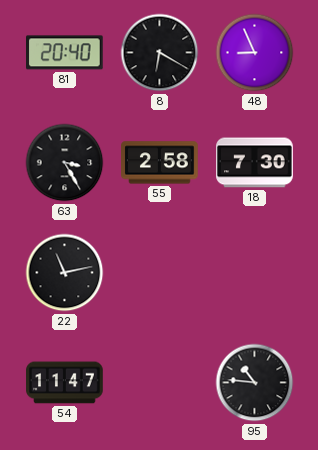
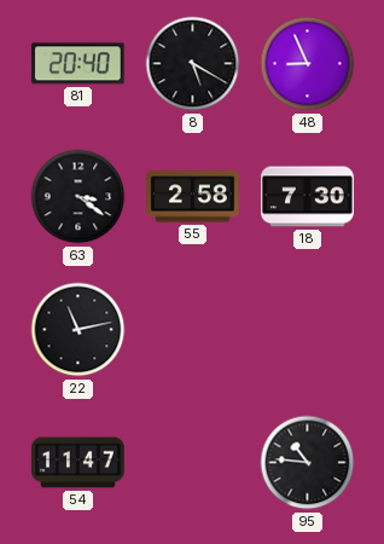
8: 6:20 -> 5:20 (193, 64)
63: 3:25 -> 3:21 (78, 197)
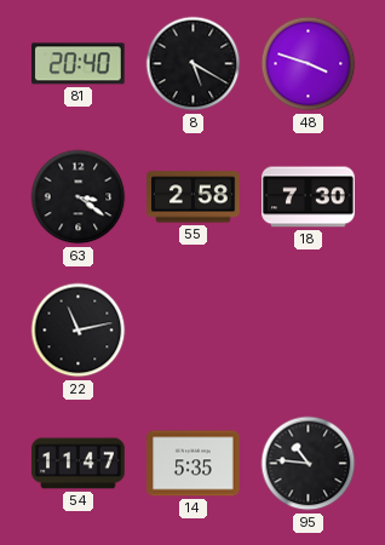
48: 8:56 -> 3:48 (309, 64)
14: none -> 5:35 (194, 464)
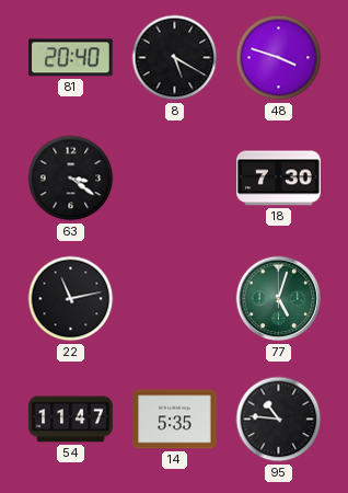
55: 2:58 -> none (194, 197)
77: none -> 5:03 (279, 299)
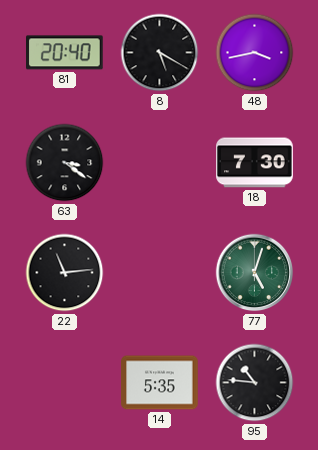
48: 3:48 -> 3:43 (255, 53)
22: 11:13 -> 11:14 (65, 273)
54: 11:47 -> none (71, 420)
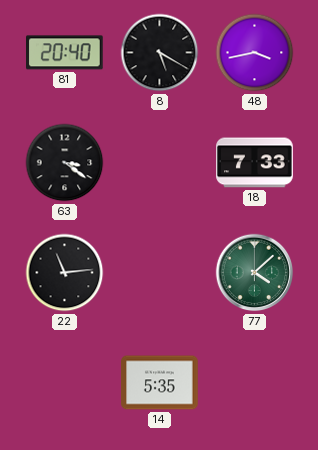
18: 7:30 -> 7:33 (255, 163)
77: 5:03 -> 4:08 (255, 273)
95: 10:46 -> none (255, 383)
